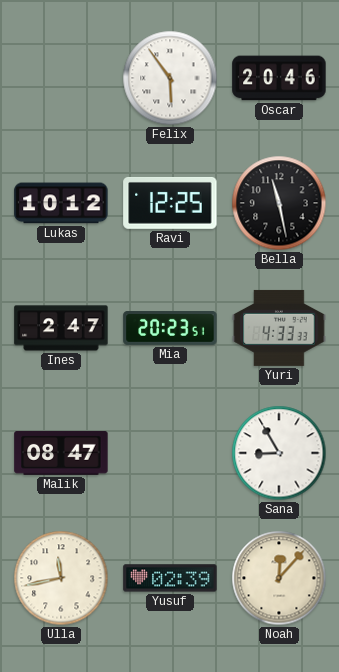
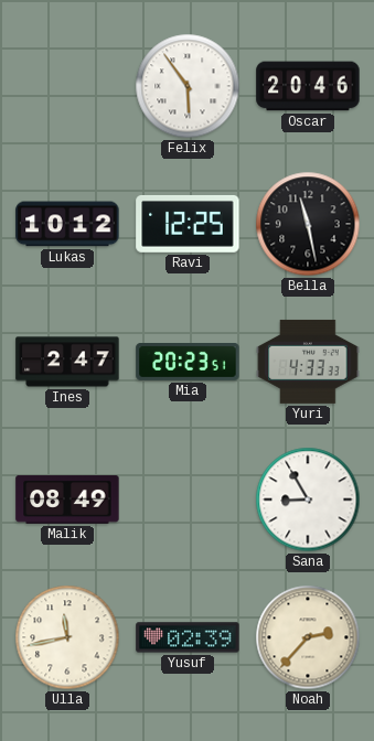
Malik: 08:47 -> 08:49 (67, 500)
Noah: 12:07 -> 2:37 (308, 637)
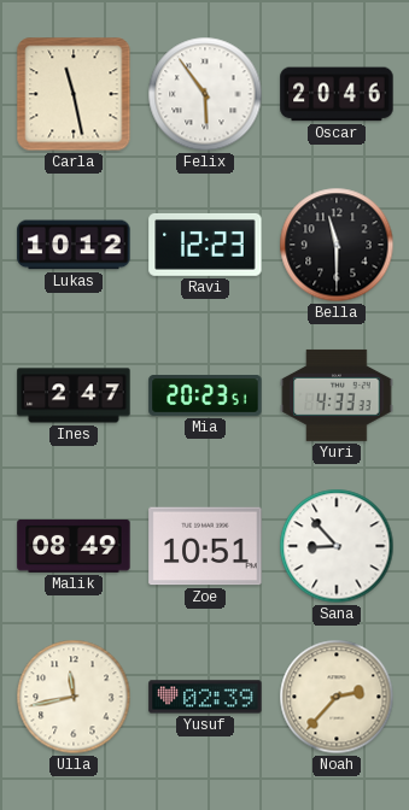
Carla: none -> 11:28 (74, 94)
Ravi: 12:25 -> 12:23 (205, 245)
Bella: 11:28 -> 11:30 (337, 245)
Zoe: none -> 10:51 (205, 546)
Sana: 8:55 -> 8:53 (337, 546)
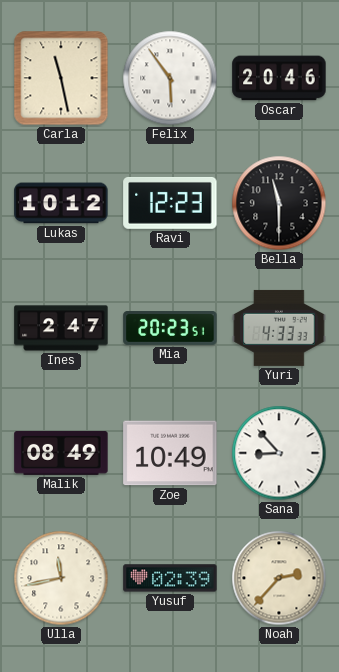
Zoe: 10:51 -> 10:49 (170, 453)
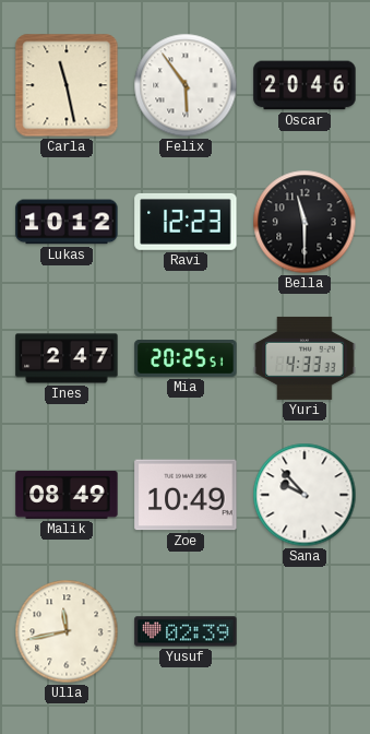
Mia: 20:23 -> 20:25 (186, 359)
Sana: 8:53 -> 9:53 (305, 495)
Noah: 2:37 -> none (279, 578)
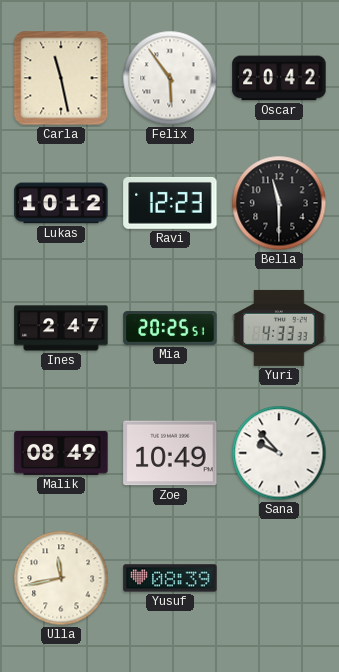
Oscar: 20:46 -> 20:42 (279, 78)
Yusuf: 02:39 -> 08:39 (170, 578)
